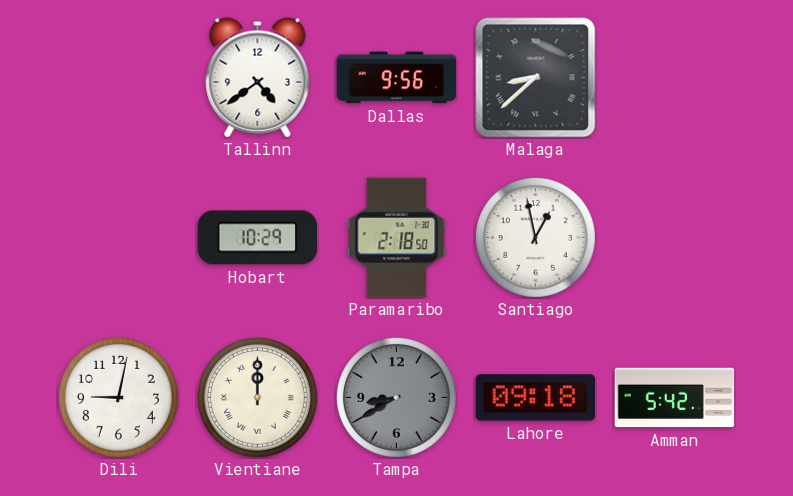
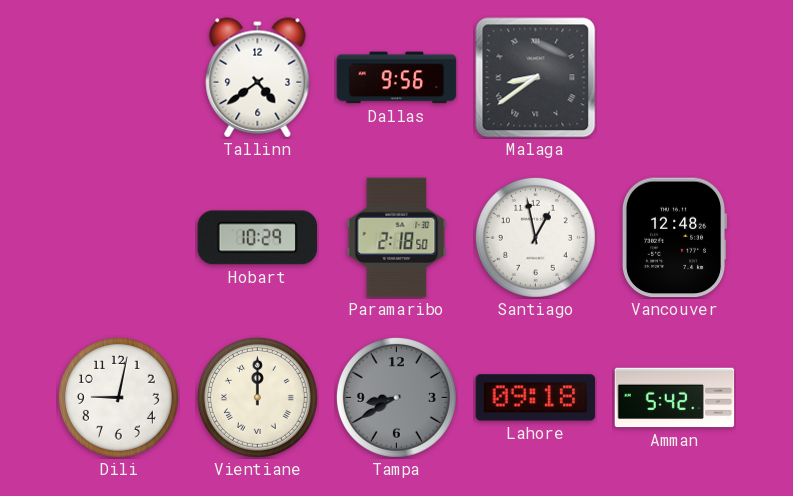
Malaga: 8:38 -> 8:39 (536, 78)
Vancouver: none -> 12:48 (674, 238)
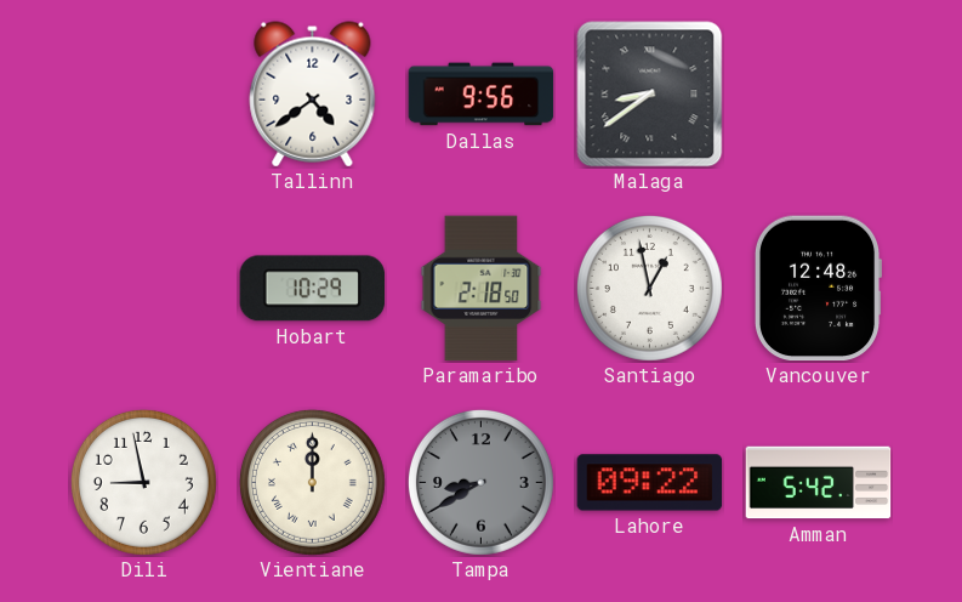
Dili: 9:02 -> 8:58 (143, 482)
Lahore: 09:18 -> 09:22 (650, 483)
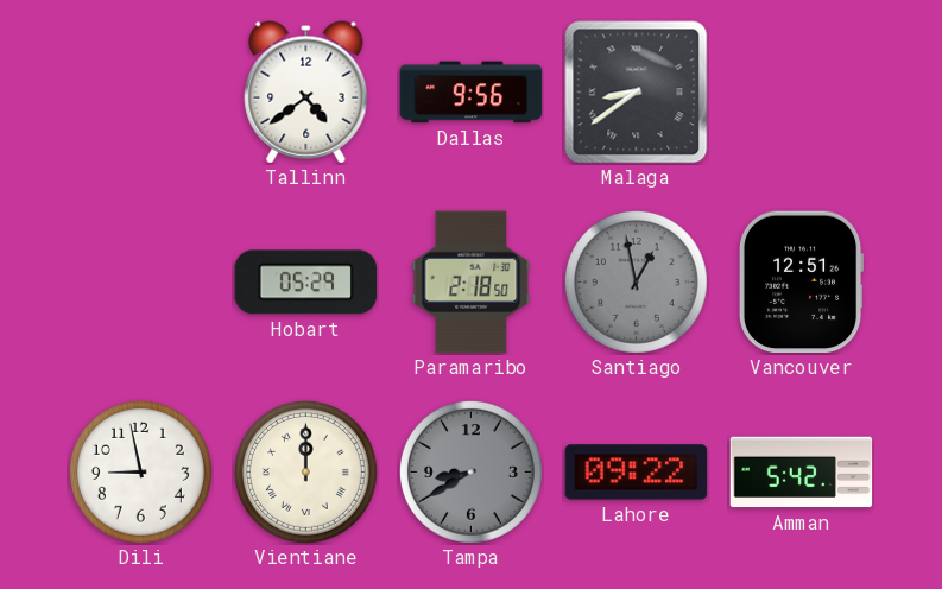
Hobart: 10:29 -> 05:29 (306, 283)
Santiago dial: white -> grey (636, 281)
Vancouver: 12:48 -> 12:51 (801, 283)
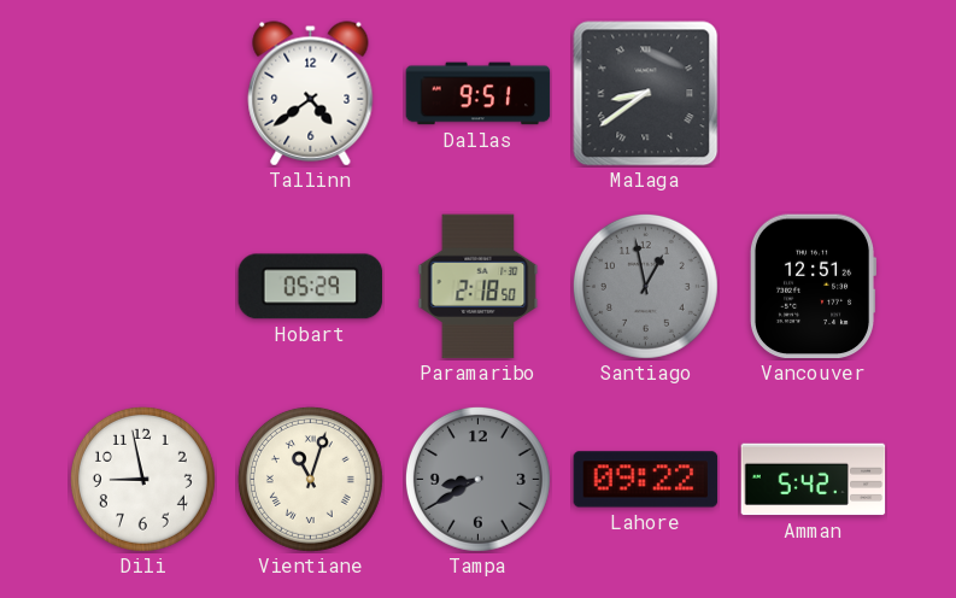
Dallas: 9:56 -> 9:51 (479, 94)
Vientiane: 12:00 -> 11:03 (310, 479)
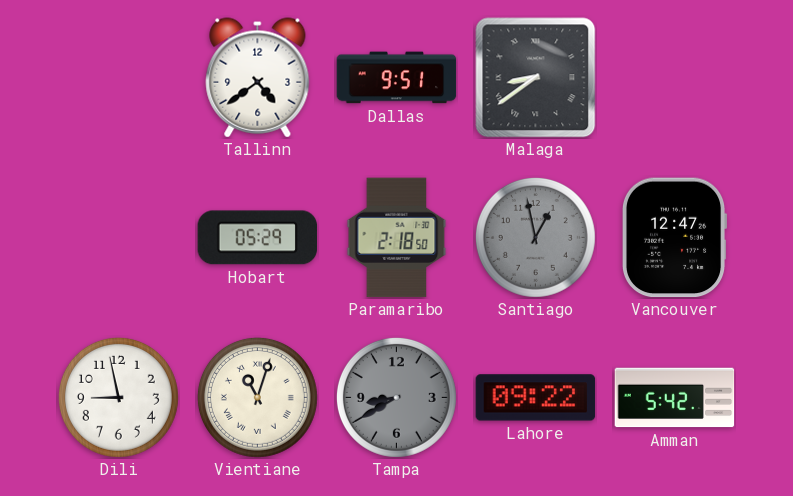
Vancouver: 12:51 -> 12:47 (674, 238)
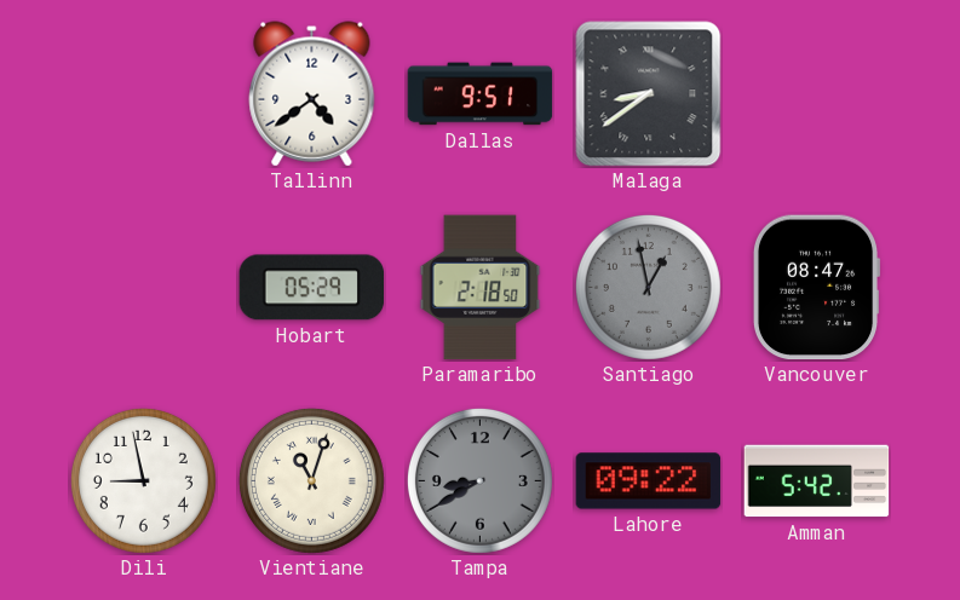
Vancouver: 12:47 -> 08:47 (816, 288)
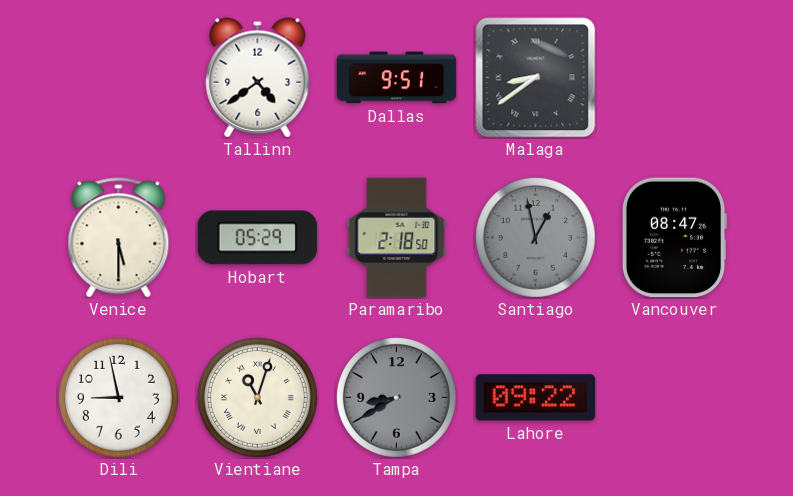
Venice: none -> 5:30 (119, 238)
Amman: 5:42 -> none (817, 481)
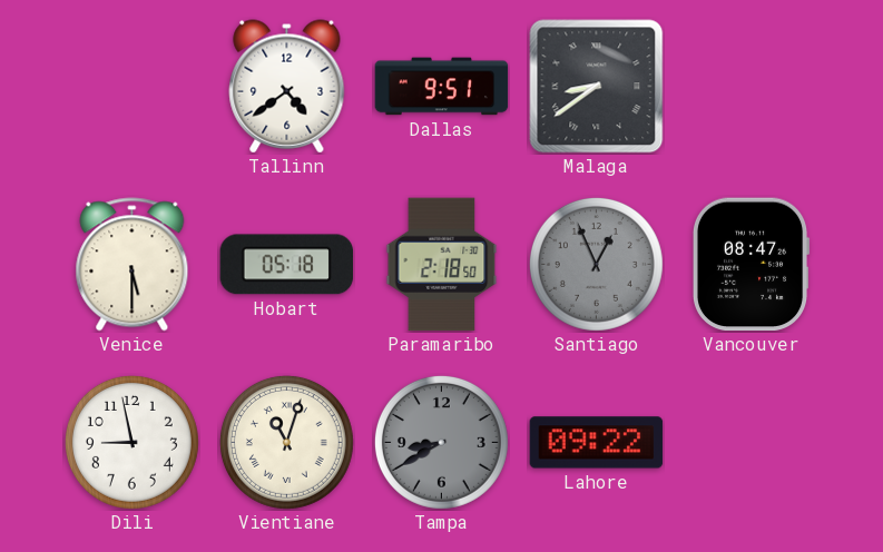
Hobart: 05:29 -> 05:18 (287, 265)
Santiago: 12:58 -> 12:56 (596, 264)
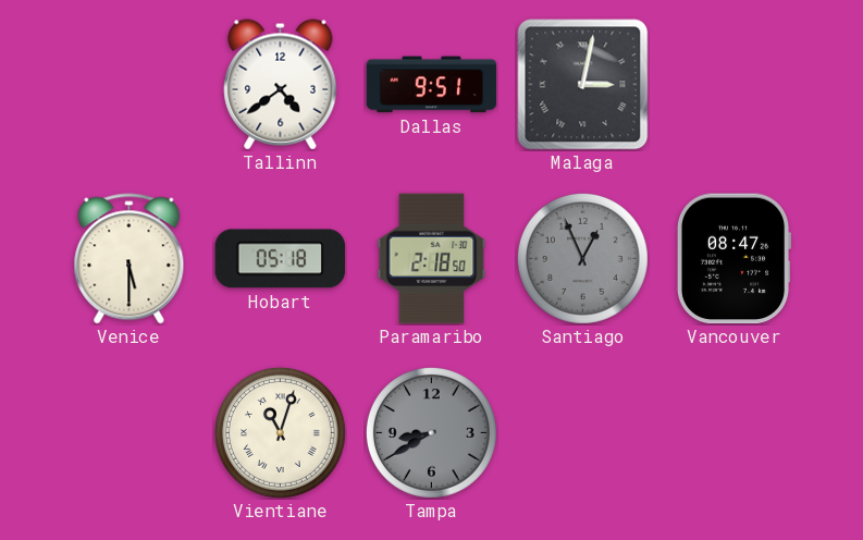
Malaga: 8:39 -> 3:02 (583, 85)
Dili: 8:58 -> none (131, 442)
Lahore: 09:22 -> none (597, 443)
